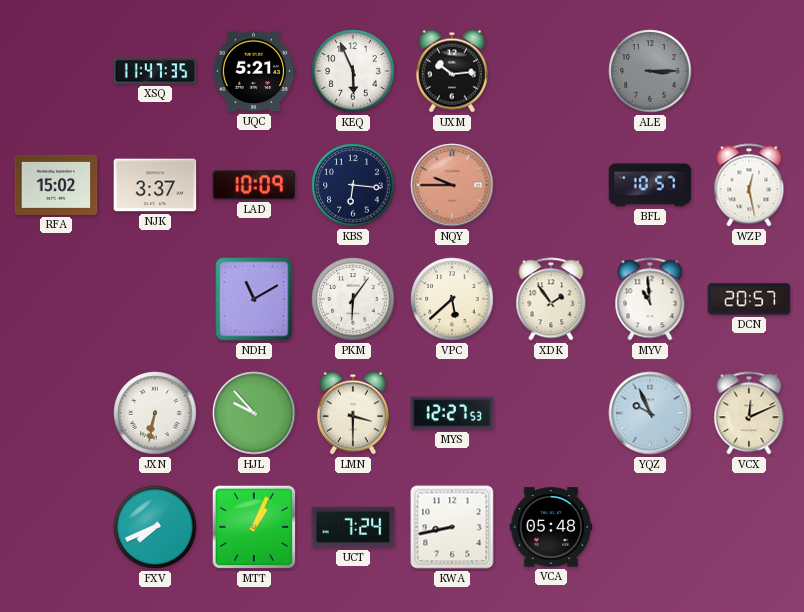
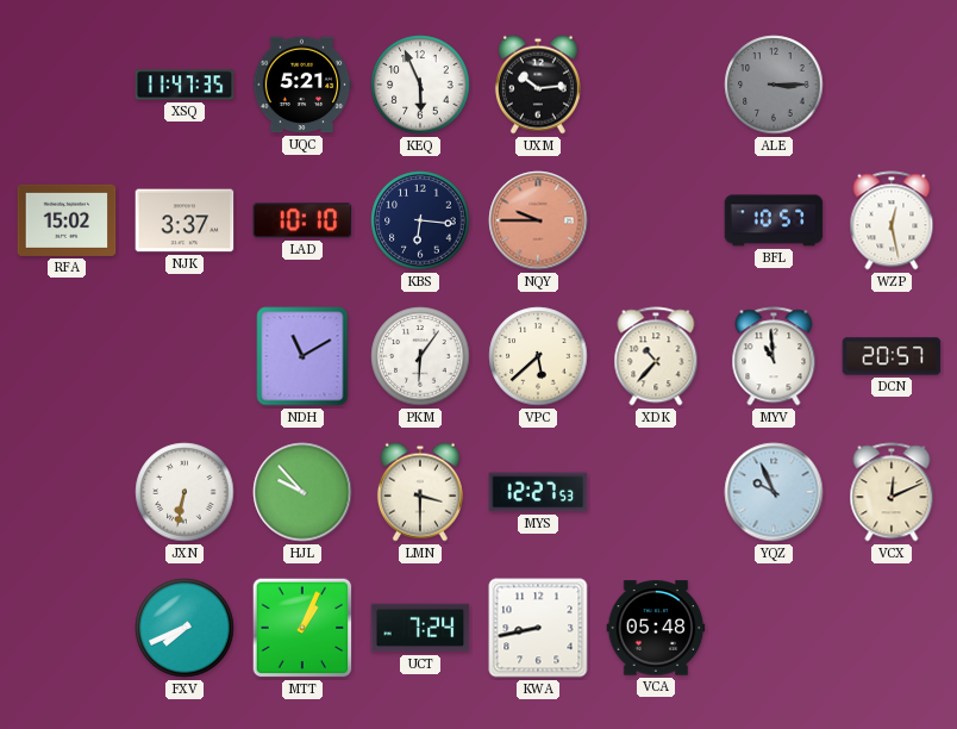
LAD: 10:09 -> 10:10 (302, 220)
XDK: 1:54 -> 10:37 (656, 356)
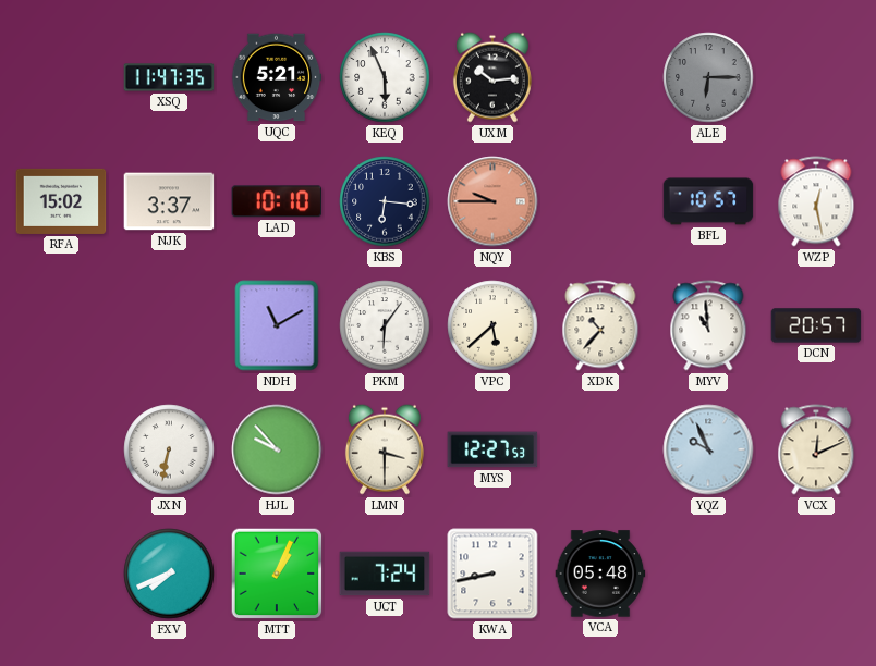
ALE: 3:15 -> 6:15 (708, 77)
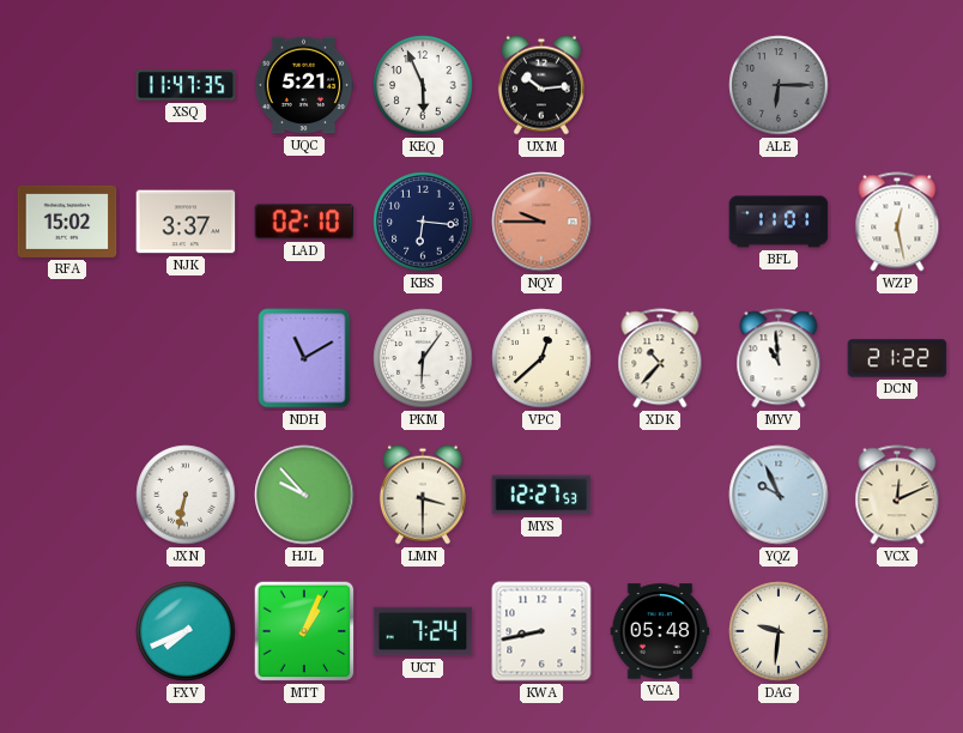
LAD: 10:10 -> 02:10 (304, 222)
BFL: 10:57 -> 11:01 (779, 222)
VPC: 5:38 -> 12:38 (541, 358)
DCN: 20:57 -> 21:22 (897, 358)
DAG: none -> 9:31 (779, 631)
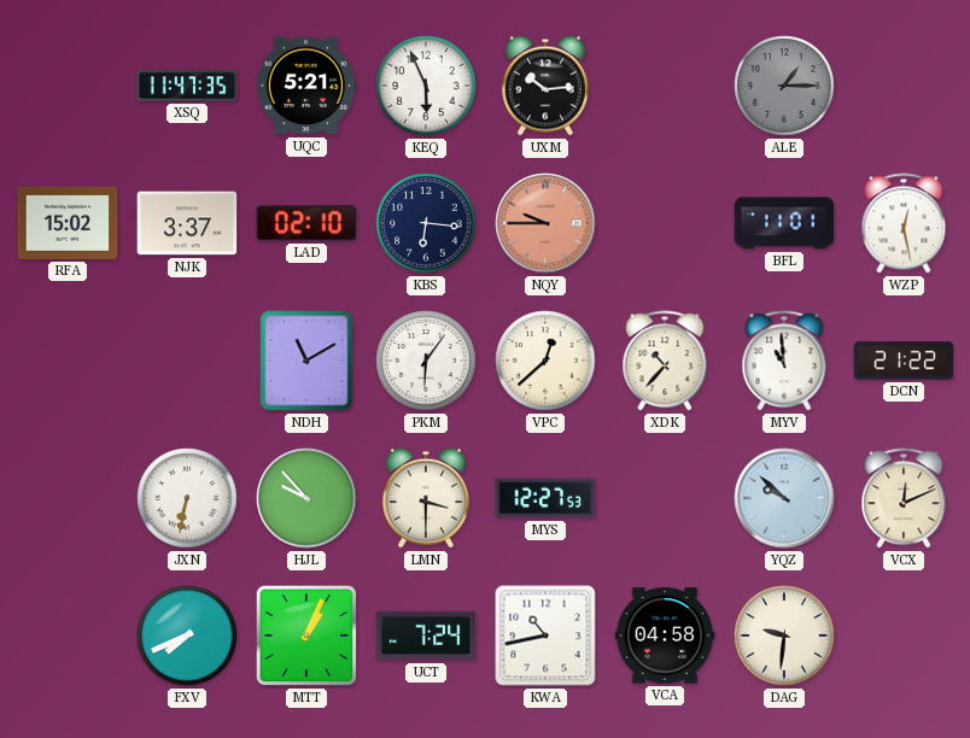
ALE: 6:15 -> 1:15 (784, 86)
YQZ: 9:56 -> 9:52 (784, 498)
KWA: 8:43 -> 10:43 (545, 635)
VCA: 05:48 -> 04:58 (665, 635)
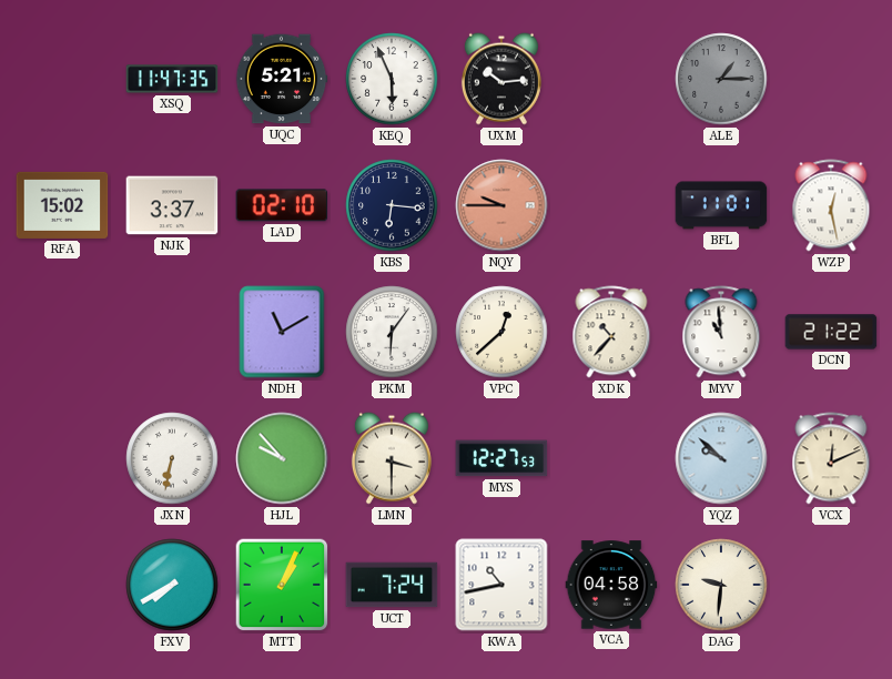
FXV: 7:41 -> 7:40 (172, 585)
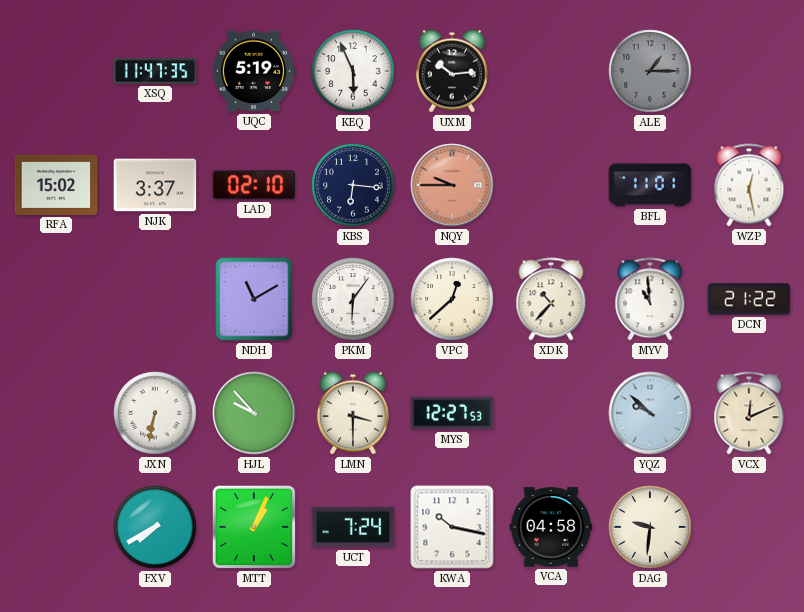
UQC: 5:21 -> 5:19 (254, 71)
KWA: 10:43 -> 10:17 (452, 527)
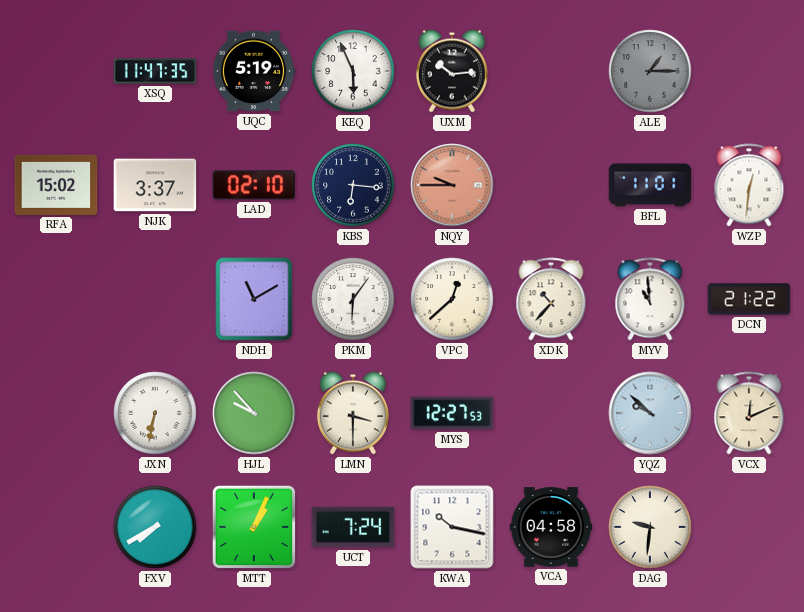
WZP: 12:28 -> 12:31 (749, 185)
